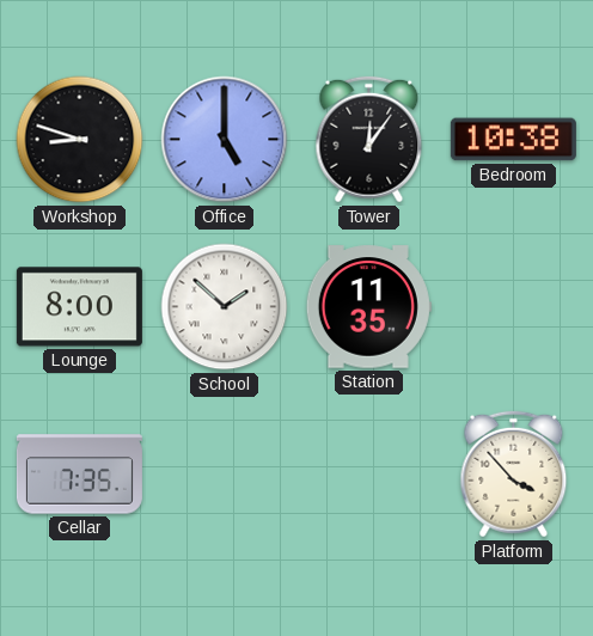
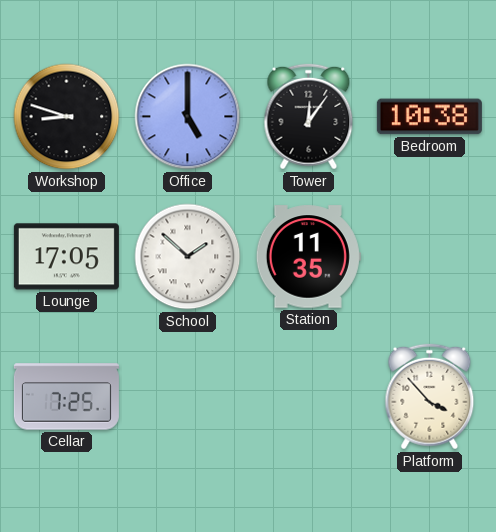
Lounge: 8:00 -> 17:05 (66, 257)
Cellar: 7:35 -> 7:25 (66, 397)
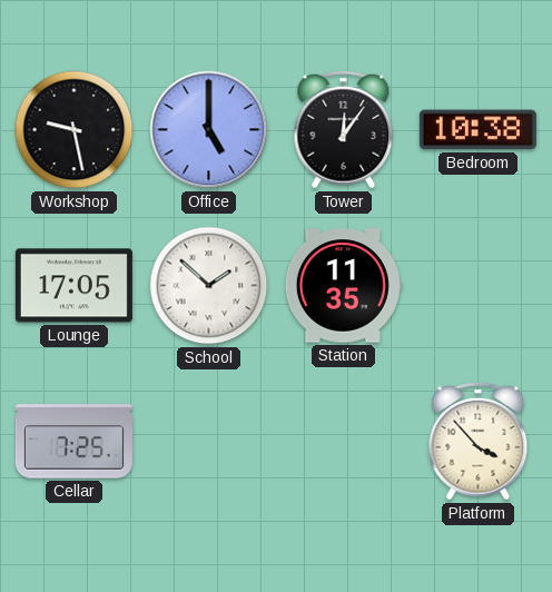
Workshop: 8:48 -> 9:28 (75, 130)
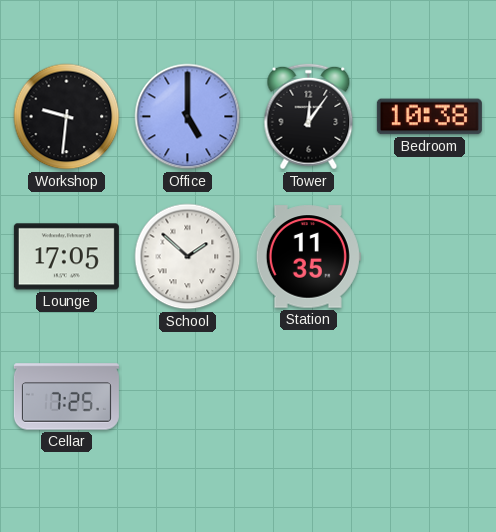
Workshop: 9:28 -> 9:31 (67, 117)
Platform: 3:53 -> none (479, 442)
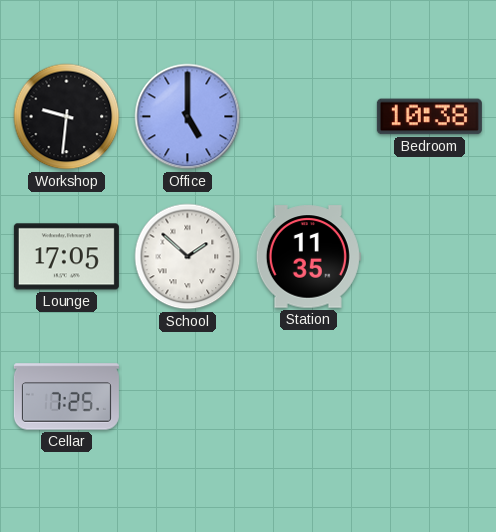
Tower: 12:06 -> none (309, 117)
